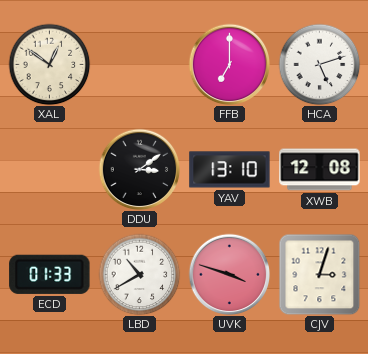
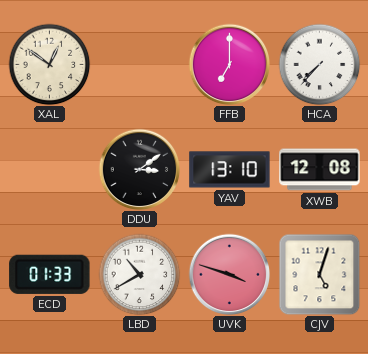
HCA: 5:12 -> 7:37 (319, 64)
CJV: 3:03 -> 5:03 (319, 274)
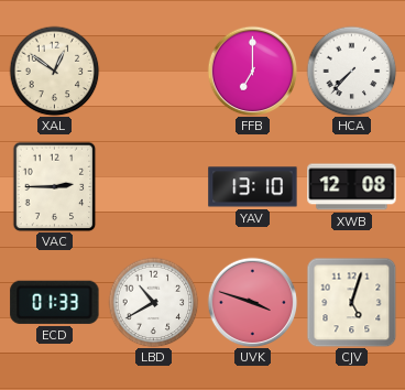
VAC: none -> 2:45 (55, 186)
DDU: 3:09 -> none (139, 169)
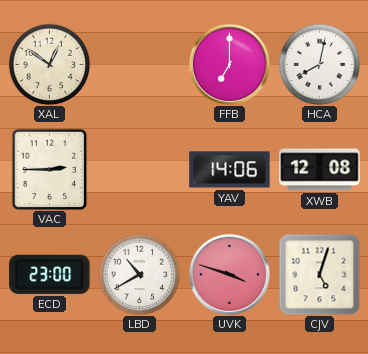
HCA: 7:37 -> 8:02 (319, 64)
YAV: 13:10 -> 14:06 (230, 170)
ECD: 01:33 -> 23:00 (50, 274)
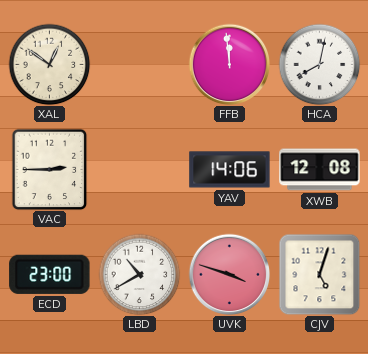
FFB: 7:00 -> 11:59 (229, 64)
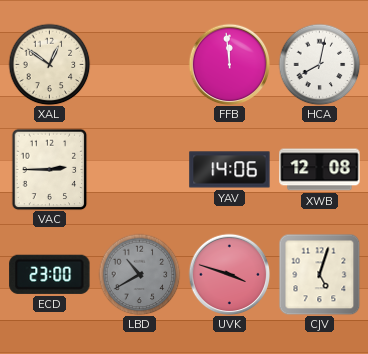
LBD dial: white -> grey (139, 274)
